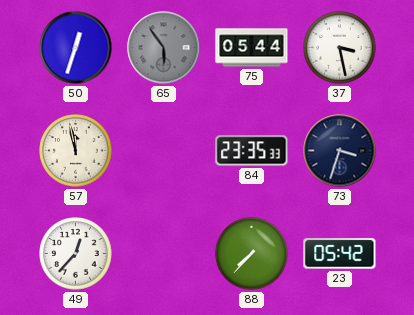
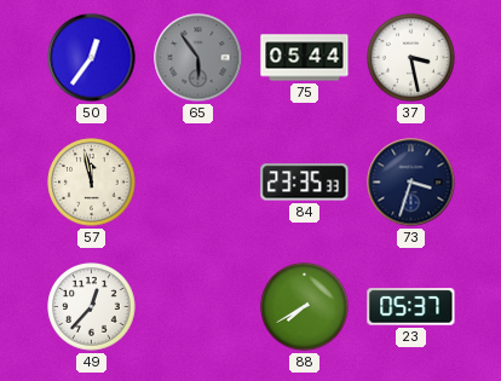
50: 12:33 -> 12:36 (92, 58)
88: 7:37 -> 7:40 (305, 307)
23: 05:42 -> 05:37 (411, 307)
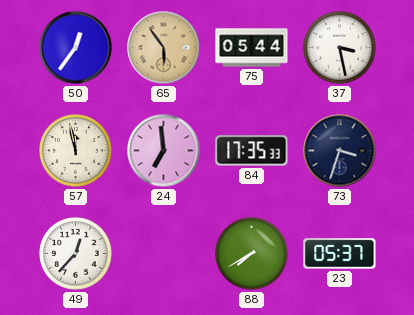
65 dial: grey -> champagne (164, 48)
24: none -> 6:59 (164, 151)
84: 23:35 -> 17:35 (252, 151)
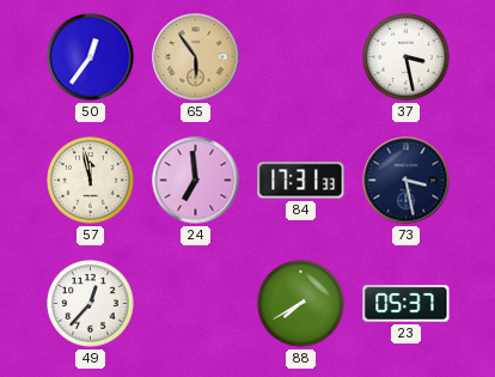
75: 05:44 -> none (252, 48)
84: 17:35 -> 17:31 (301, 181)
73: 3:33 -> 3:28 (407, 181)
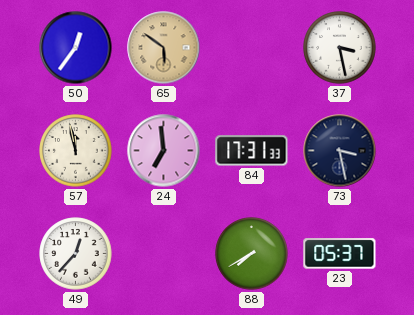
65: 5:54 -> 5:51 (164, 48)
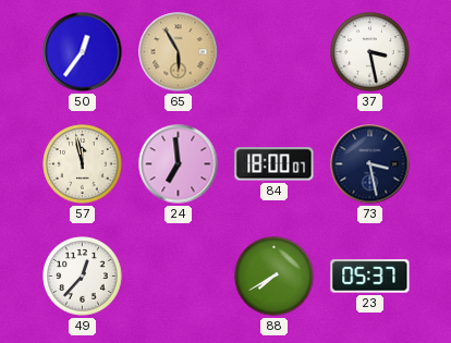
65: 5:51 -> 5:55 (179, 52)
84: 17:31 -> 18:00 (275, 164)
